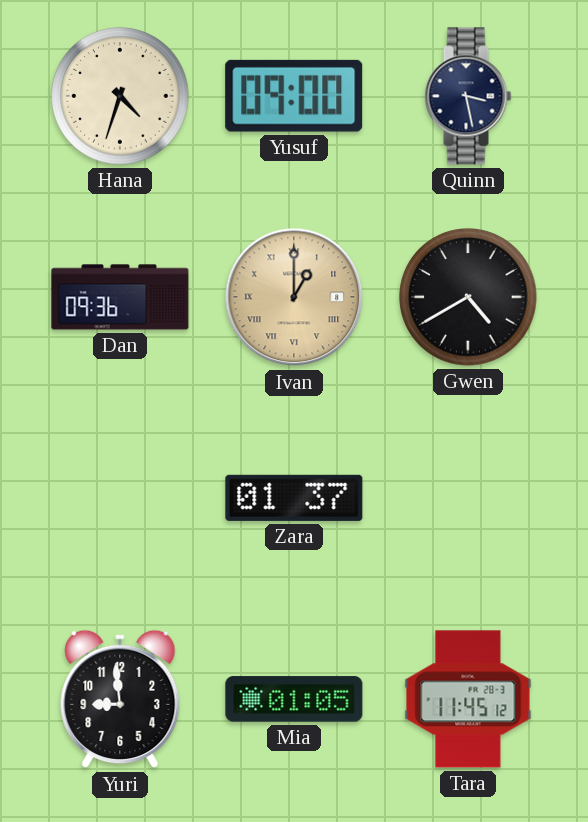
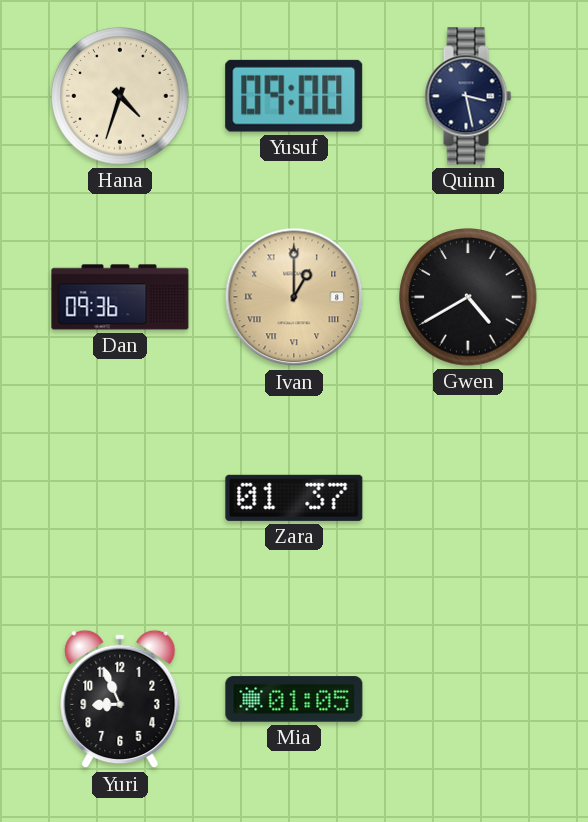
Yuri: 8:59 -> 8:56 (120, 699)
Tara: 11:45 -> none (468, 699)
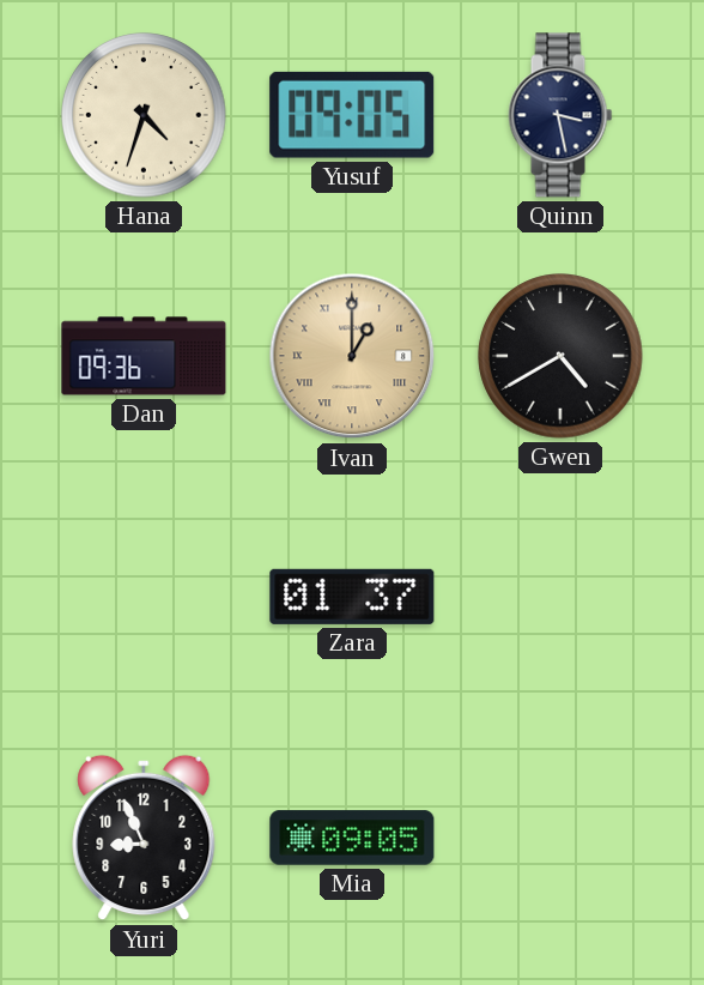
Yusuf: 09:00 -> 09:05 (352, 115)
Mia: 01:05 -> 09:05 (352, 838)
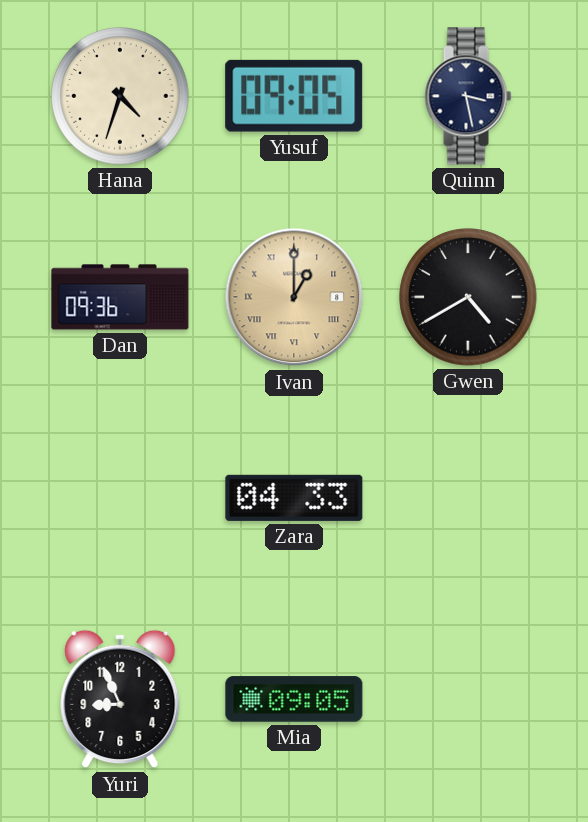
Zara: 01:37 -> 04:33 (294, 498)
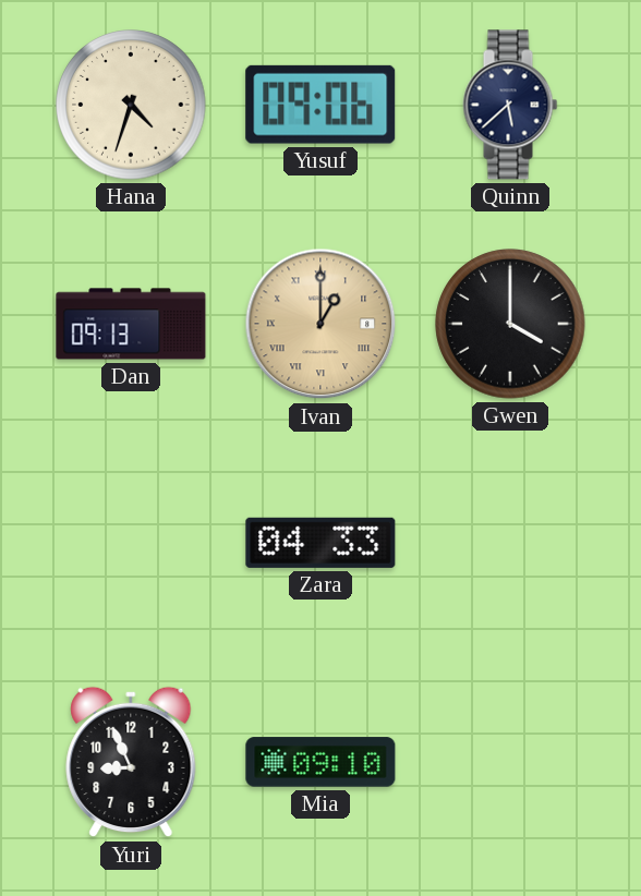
Yusuf: 09:05 -> 09:06 (320, 105)
Quinn: 3:28 -> 5:38 (510, 105)
Dan: 09:36 -> 09:13 (131, 324)
Gwen: 4:40 -> 4:00 (510, 324)
Mia: 09:05 -> 09:10 (320, 762)
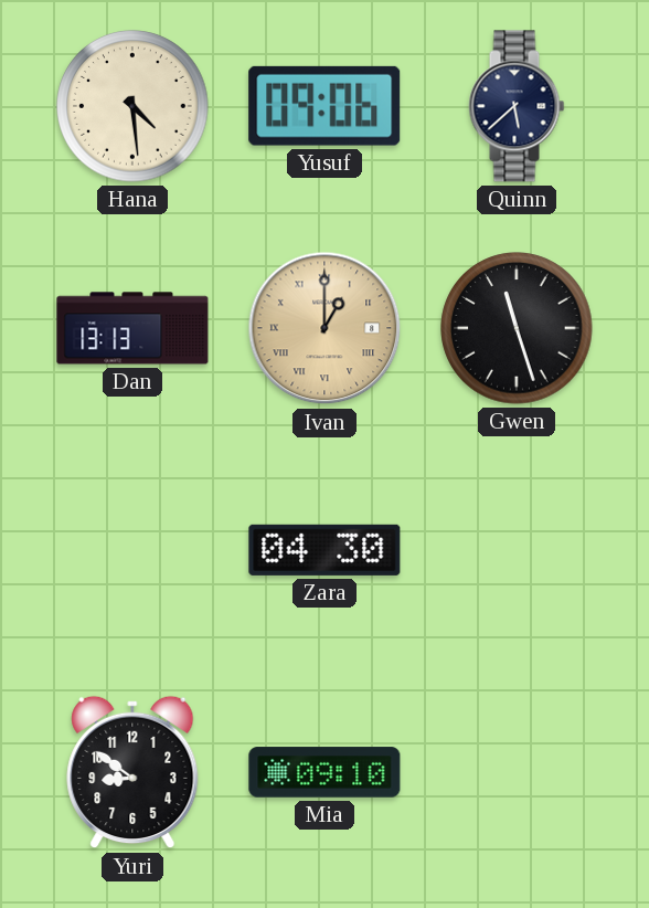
Hana: 4:33 -> 4:29 (132, 106)
Dan: 09:13 -> 13:13 (132, 328)
Gwen: 4:00 -> 11:27 (517, 328)
Zara: 04:33 -> 04:30 (324, 550)
Yuri: 8:56 -> 8:51 (132, 772)
